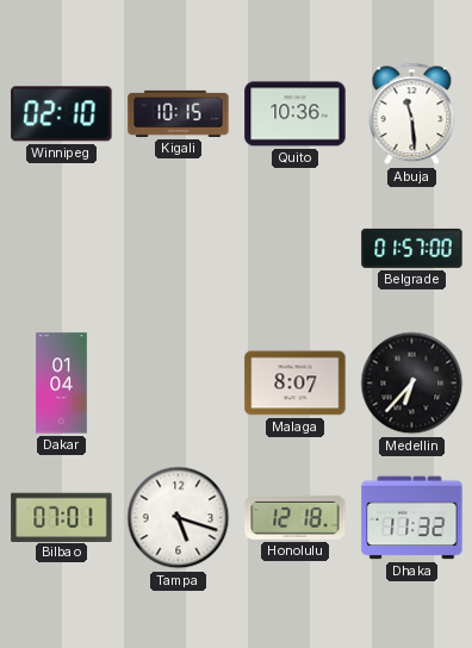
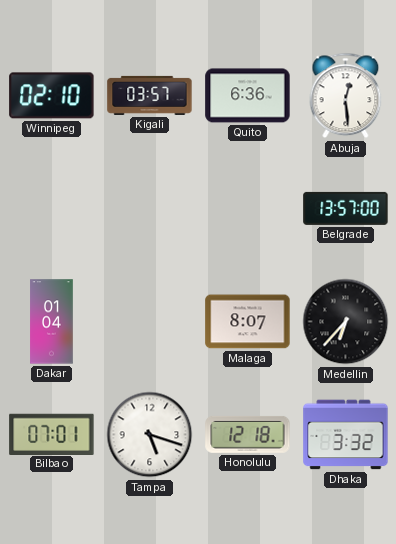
Kigali: 10:15 -> 03:57 (150, 95)
Quito: 10:36 -> 6:36 (248, 96)
Abuja: 11:29 -> 12:29 (346, 96)
Belgrade: 01:57 -> 13:57 (346, 208)
Dhaka: 11:32 -> 3:32 (346, 435)
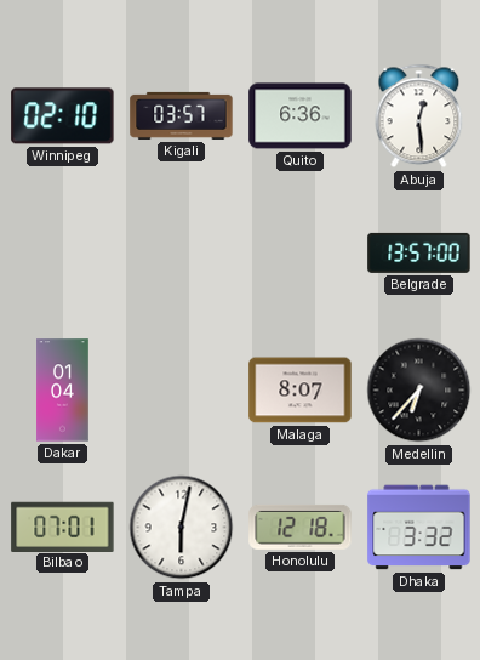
Tampa: 5:18 -> 6:02 (182, 528)
